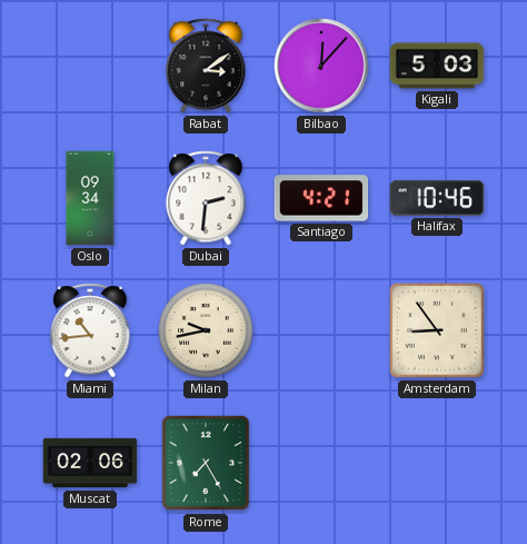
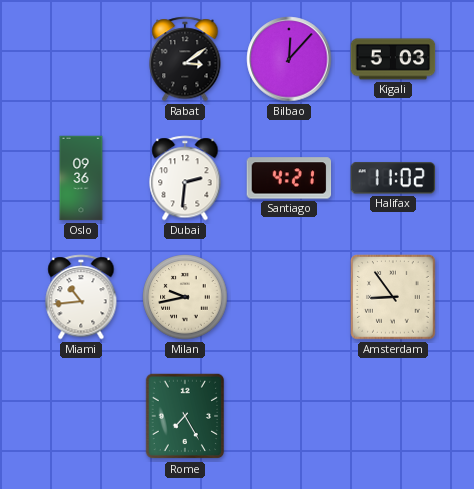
Oslo: 09:34 -> 09:36 (81, 178)
Halifax: 10:46 -> 11:02 (393, 178)
Muscat: 02:06 -> none (90, 463)
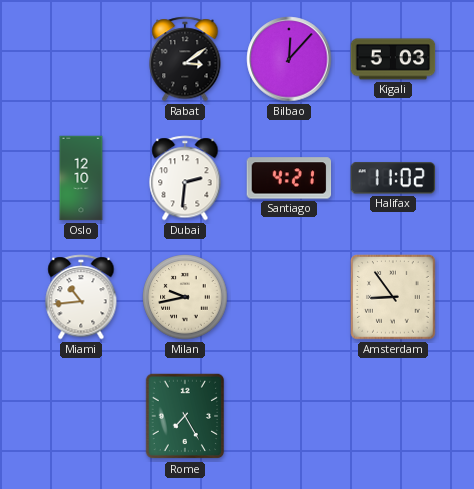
Oslo: 09:36 -> 12:10 (81, 178)
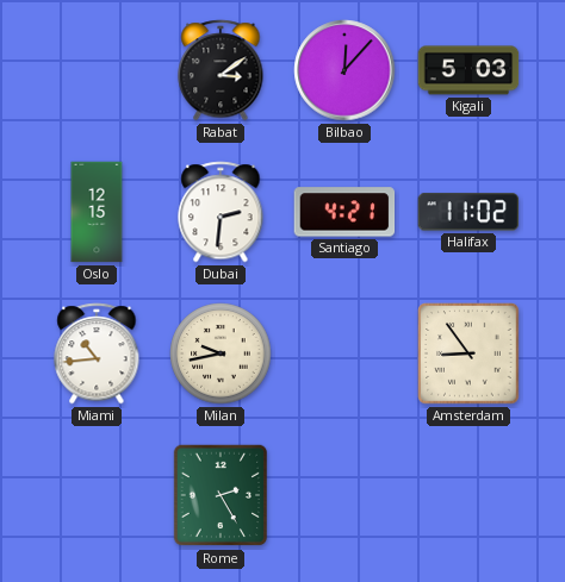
Oslo: 12:10 -> 12:15 (97, 212)
Rome: 7:25 -> 2:25 (221, 495)
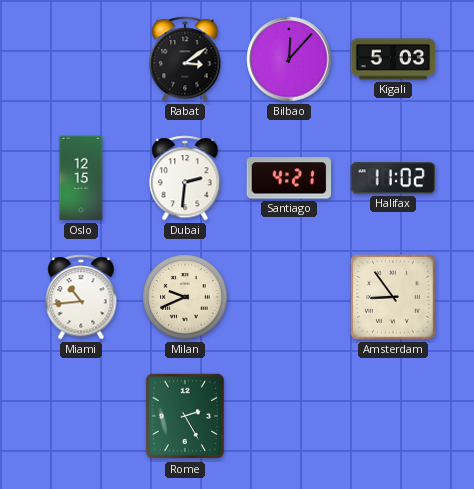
Milan: 9:43 -> 9:41 (185, 297)
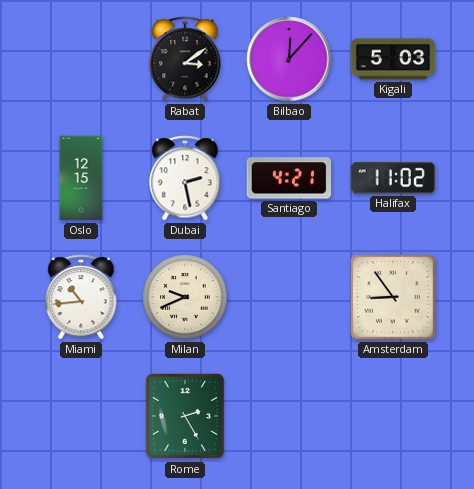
Dubai: 2:31 -> 2:28 (185, 178)
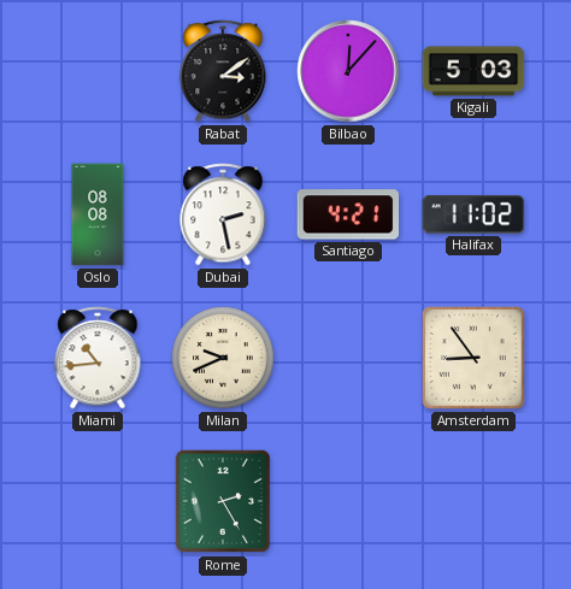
Oslo: 12:15 -> 08:08 (98, 214)
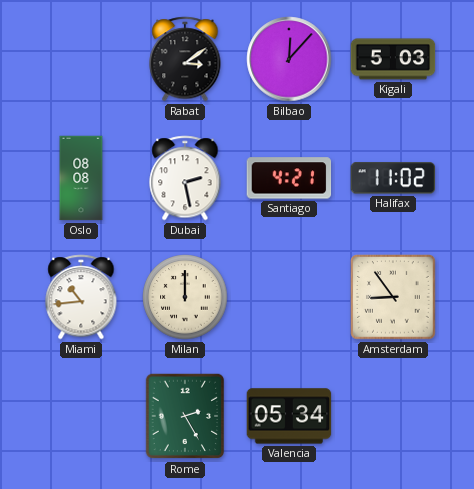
Milan: 9:41 -> 12:00 (185, 297)
Valencia: none -> 05:34 (289, 416)
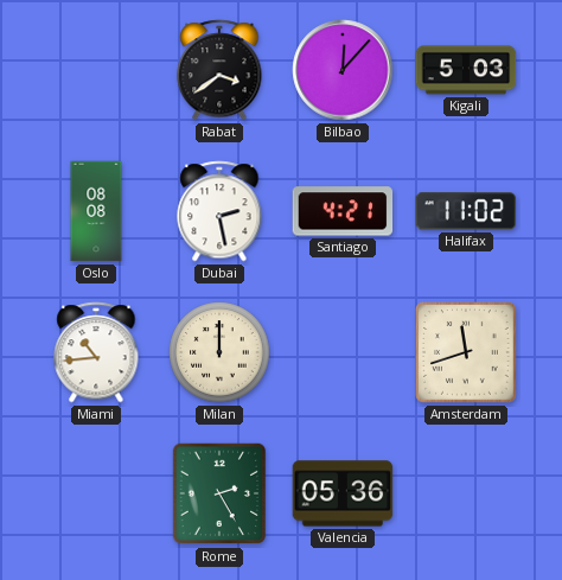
Rabat: 3:09 -> 3:39 (219, 70)
Amsterdam: 8:54 -> 11:42 (466, 352)
Valencia: 05:34 -> 05:36 (343, 493)
